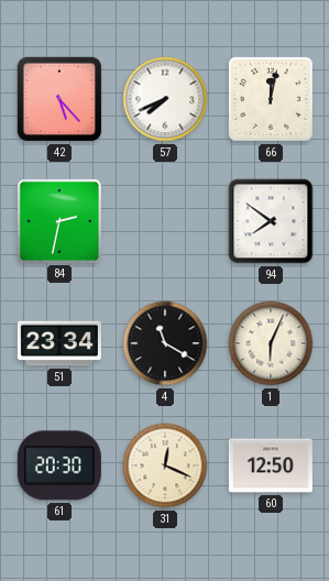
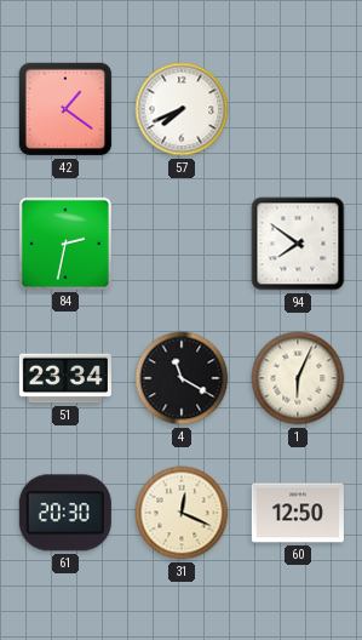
42: 5:23 -> 1:21 (65, 109)
66: 12:02 -> none (271, 99)
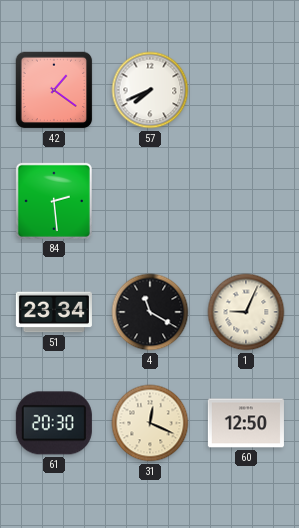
84: 2:32 -> 2:29 (54, 201)
94: 7:51 -> none (298, 244)
1: 6:04 -> 9:04 (246, 312)
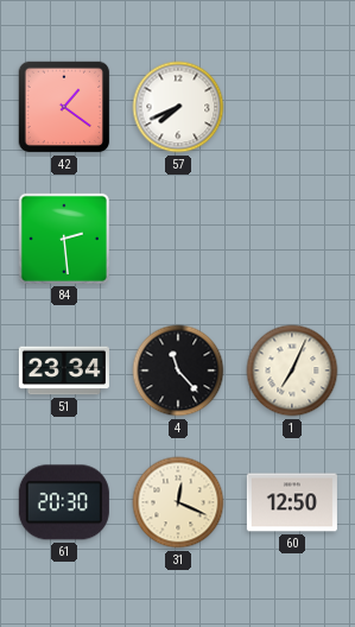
4: 11:20 -> 11:23 (178, 370)
1: 9:04 -> 7:04 (292, 370)
